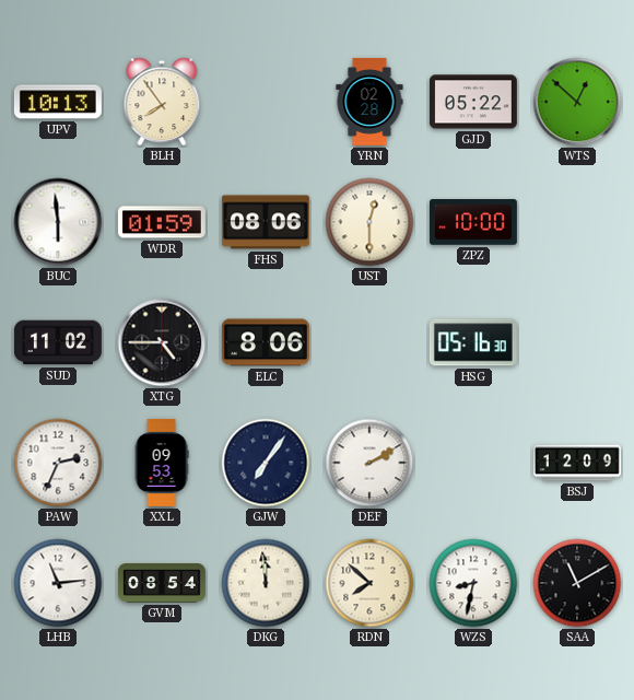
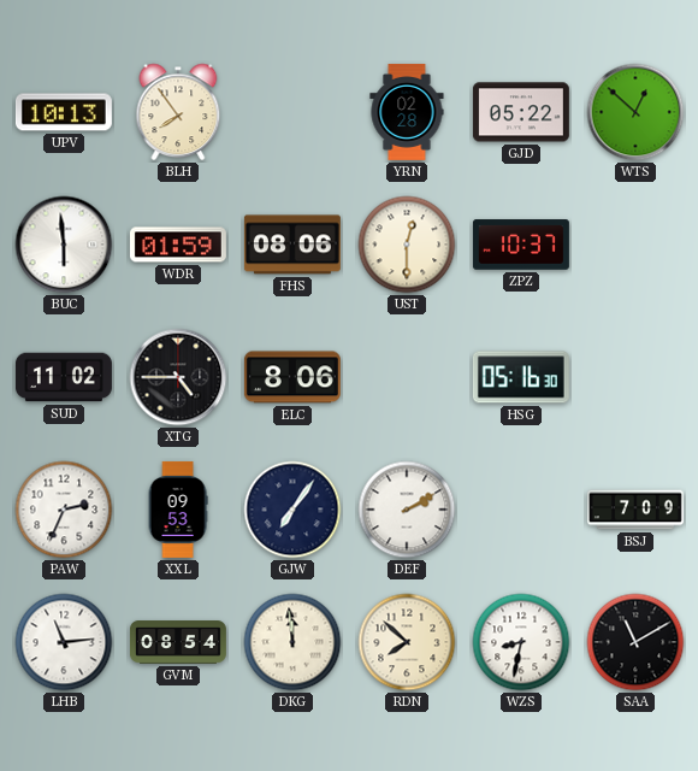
ZPZ: 10:00 -> 10:37 (521, 245)
BSJ: 12:09 -> 7:09 (635, 510)
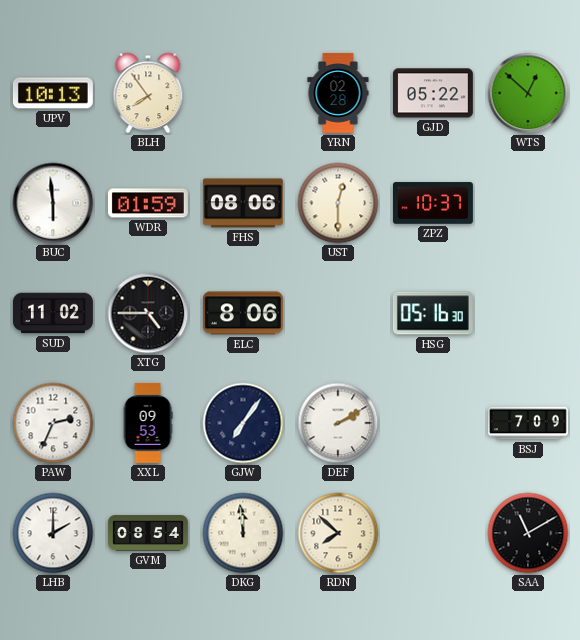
LHB: 11:14 -> 2:00 (53, 533)
WZS: 8:32 -> none (521, 642)
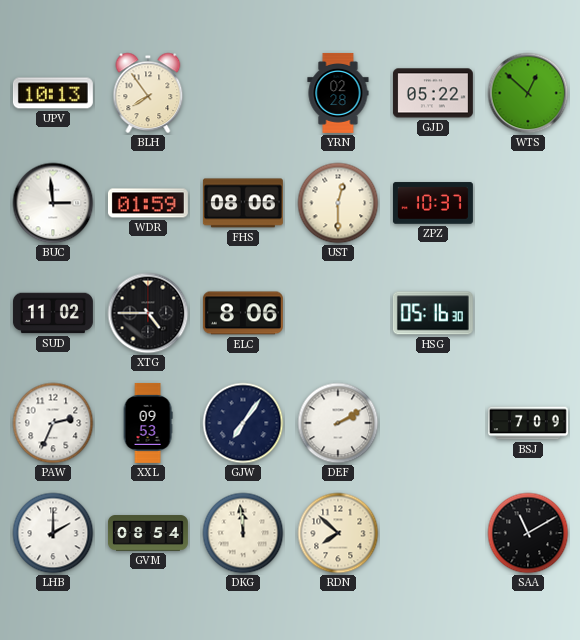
BUC: 5:59 -> 2:59 (53, 203)
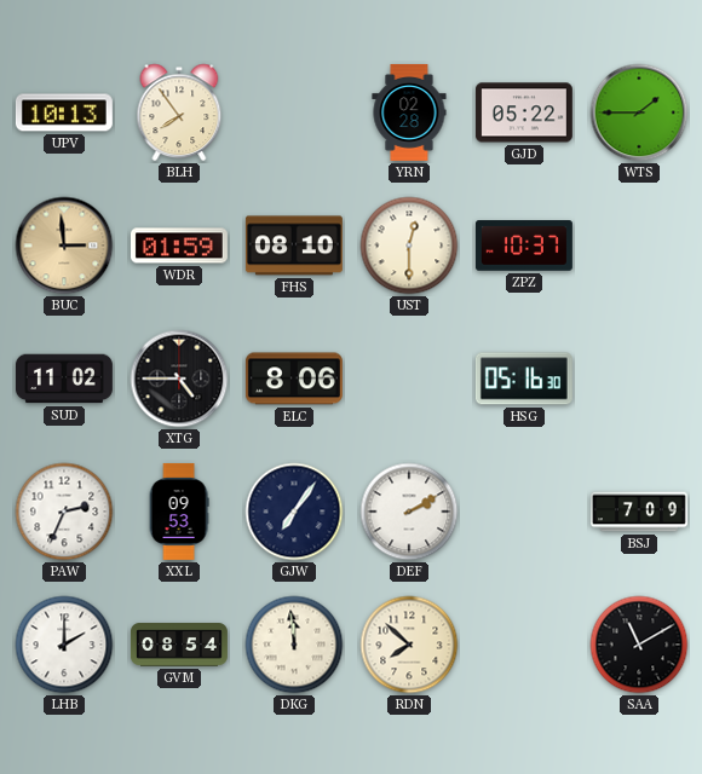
WTS: 12:52 -> 1:45 (639, 112)
BUC dial: white -> champagne (64, 246)
FHS: 08:06 -> 08:10 (294, 246)
